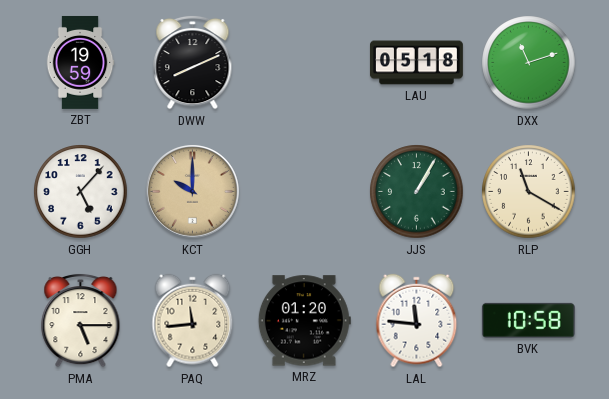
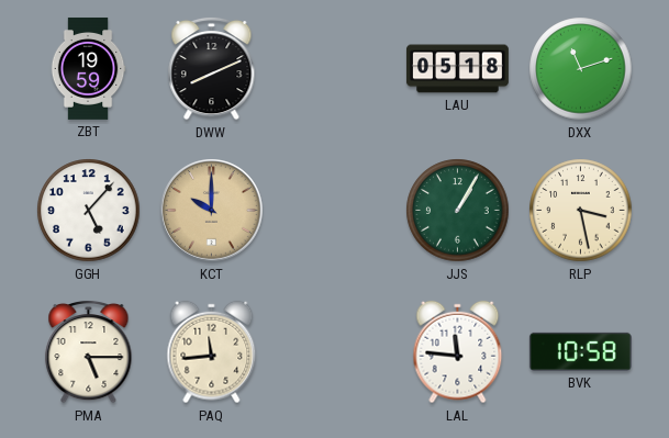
RLP: 11:20 -> 3:28 (581, 211)
MRZ: 01:20 -> none (304, 321)
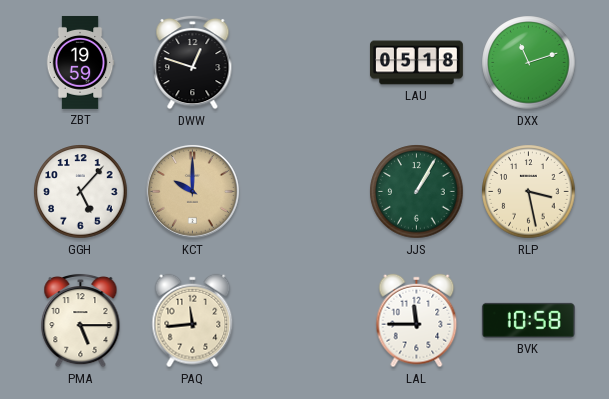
DWW: 8:11 -> 12:48 (193, 62)
LAL: 11:46 -> 11:45 (417, 321)
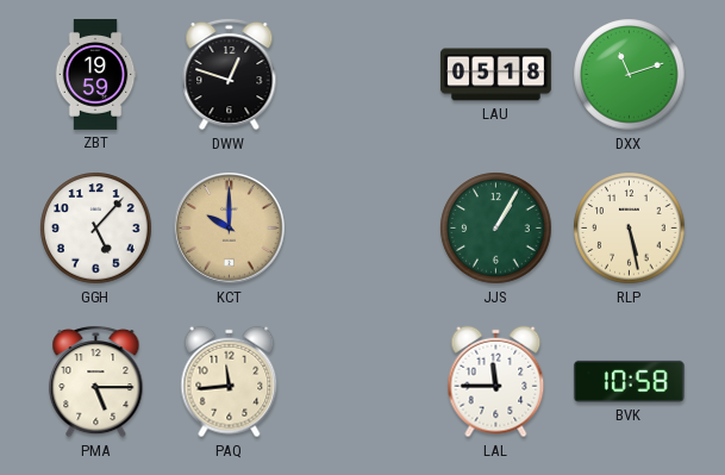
RLP: 3:28 -> 5:28 (630, 229)
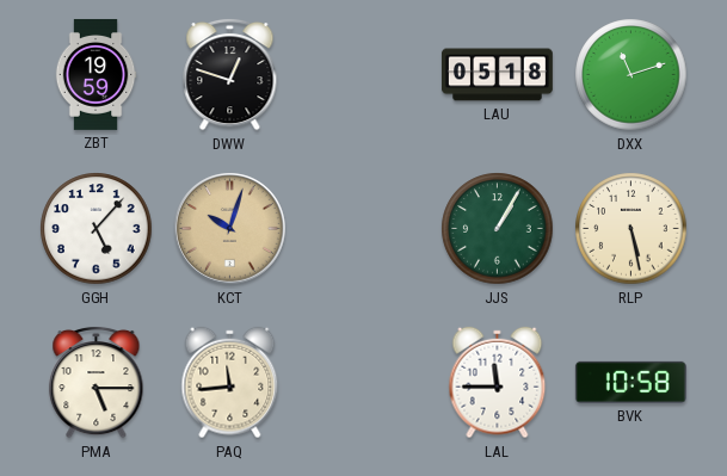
KCT: 10:00 -> 10:03 (230, 229)
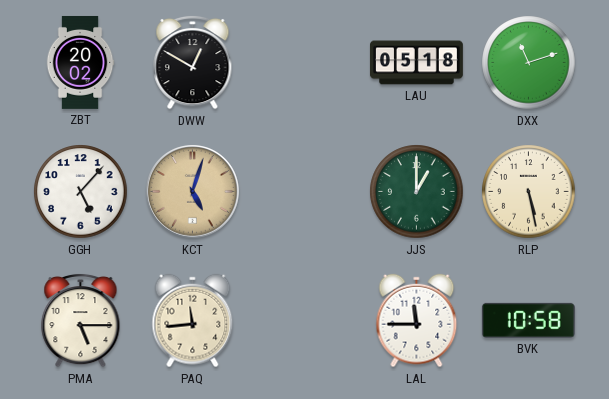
ZBT: 19:59 -> 20:02 (80, 62)
DWW: 12:48 -> 12:50 (193, 62)
KCT: 10:03 -> 5:03 (193, 192)
JJS: 1:05 -> 1:00 (417, 192)
